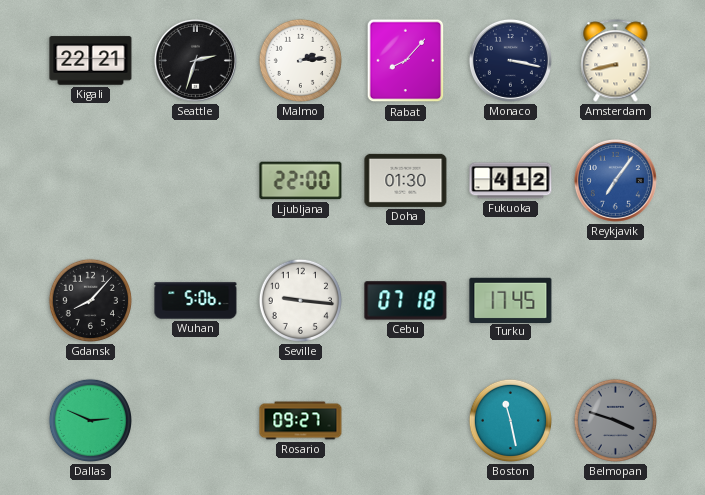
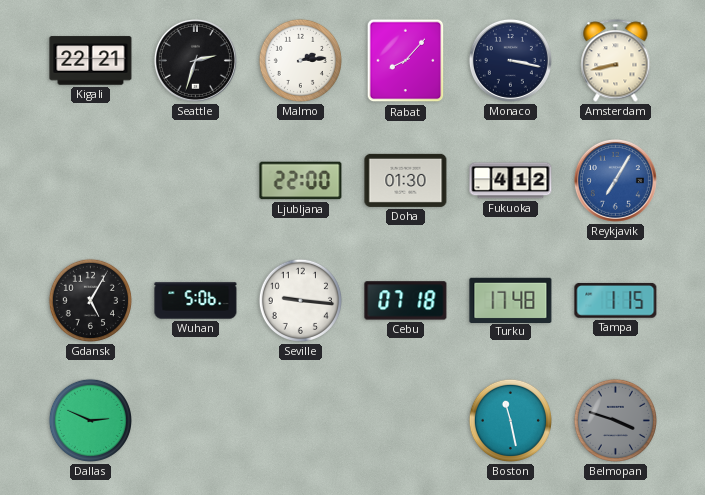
Reykjavik: 7:06 -> 7:05 (615, 180)
Gdansk: 8:07 -> 5:05 (90, 300)
Turku: 17:45 -> 17:48 (511, 300)
Tampa: none -> 1:15 (616, 301)
Rosario: 09:27 -> none (301, 421)
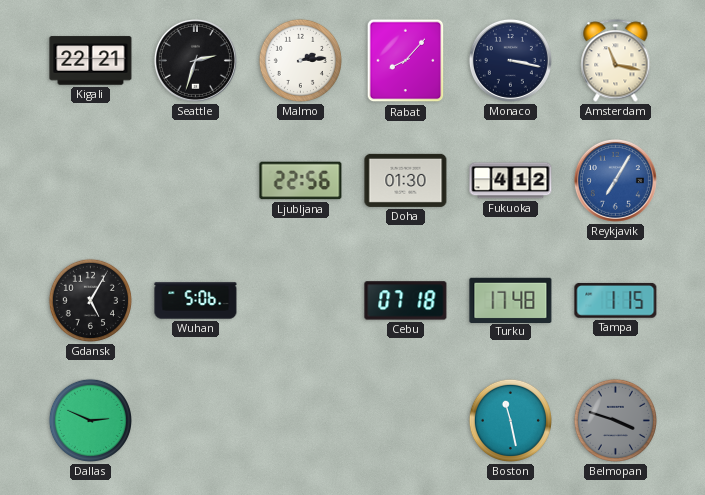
Amsterdam: 8:43 -> 11:17 (616, 61)
Ljubljana: 22:00 -> 22:56 (301, 181)
Seville: 9:16 -> none (300, 300)
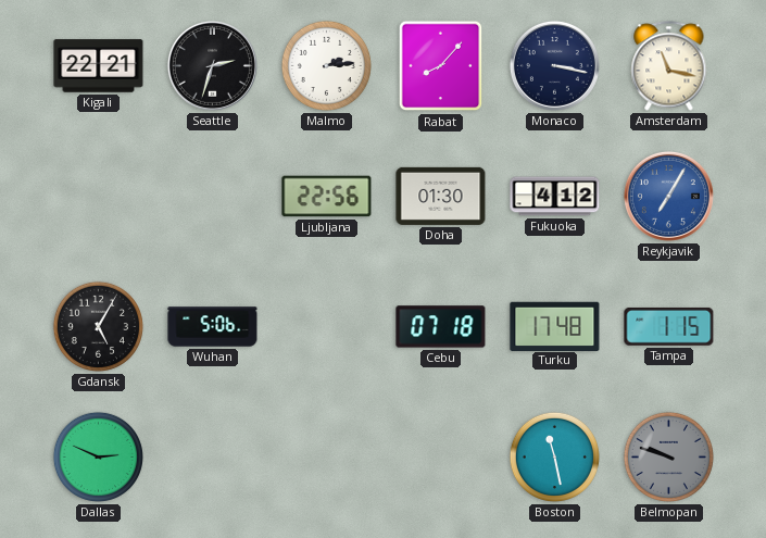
Belmopan: 3:48 -> 9:48 (668, 456)
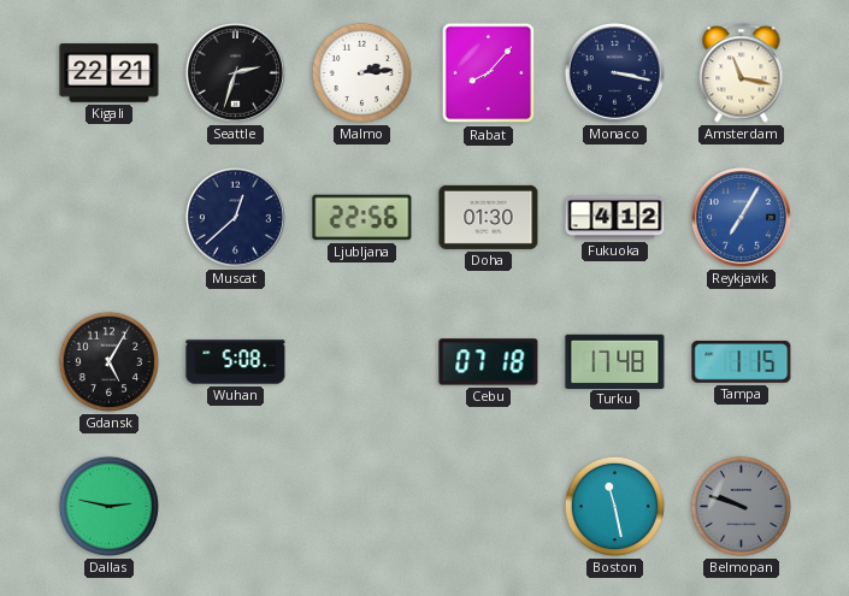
Muscat: none -> 12:38 (235, 217)
Wuhan: 5:06 -> 5:08 (236, 362)
Dallas: 2:49 -> 2:47 (108, 506)
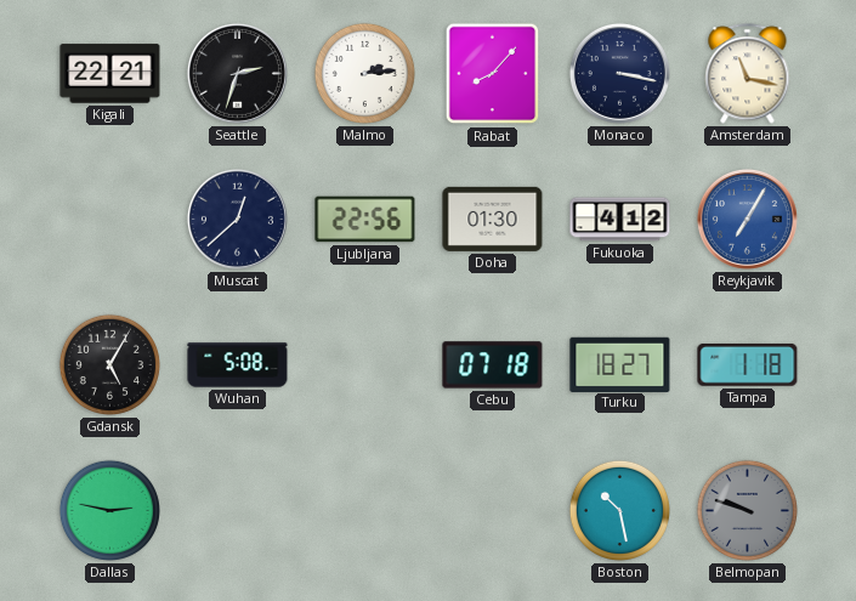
Turku: 17:48 -> 18:27 (620, 364)
Tampa: 1:15 -> 1:18 (748, 365)
Boston: 11:28 -> 10:28 (619, 510)
